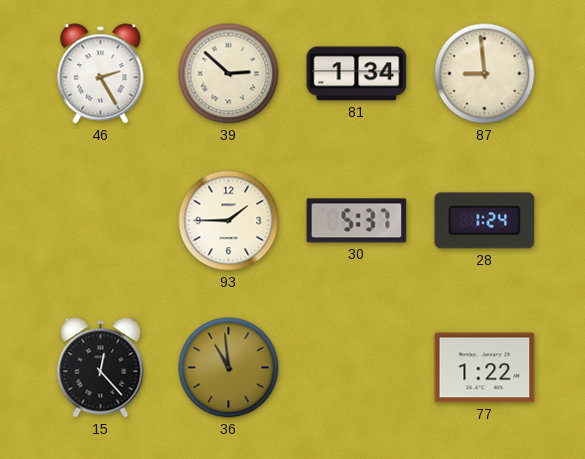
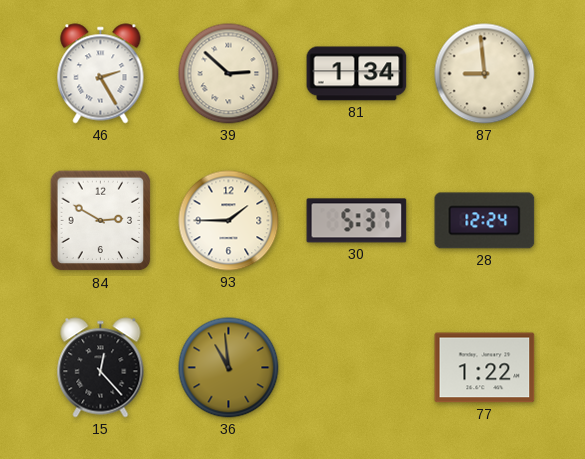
84: none -> 2:50 (101, 221)
28: 1:24 -> 12:24 (485, 221)
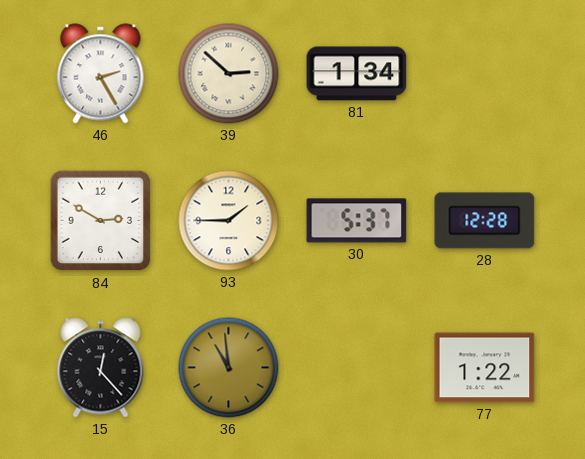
87: 8:59 -> none (485, 74)
28: 12:24 -> 12:28 (485, 221)
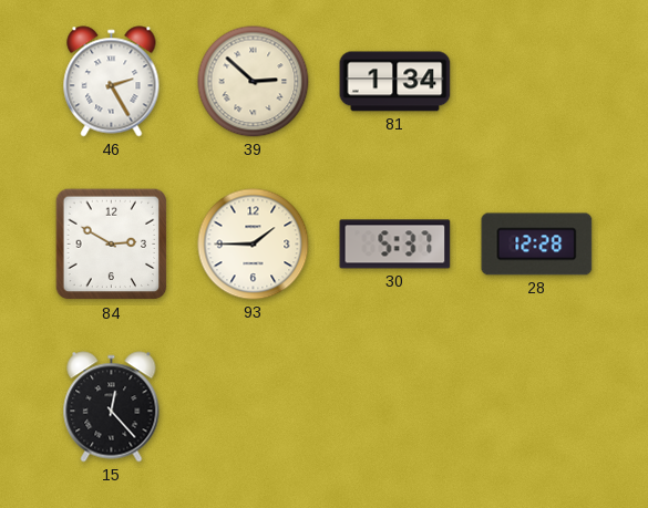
36: 10:59 -> none (229, 368)
77: 1:22 -> none (485, 368)
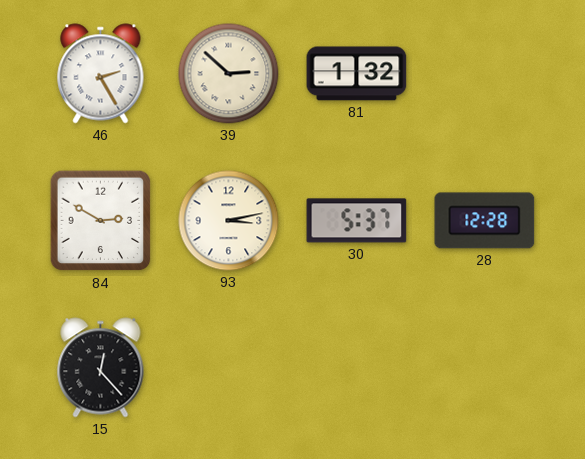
81: 1:34 -> 1:32 (357, 74)
93: 1:45 -> 3:13 (229, 221)
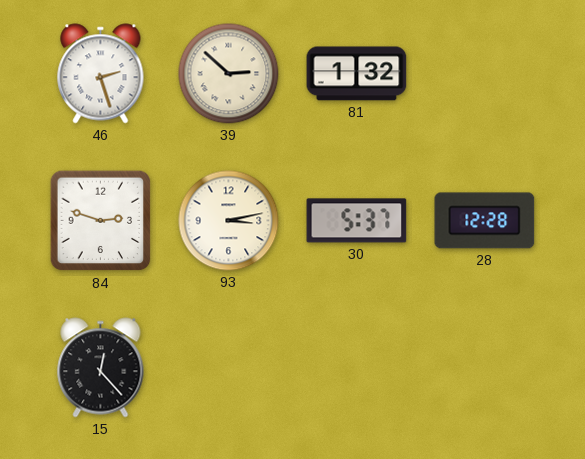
46: 2:25 -> 2:27 (101, 74)
84: 2:50 -> 2:48 (101, 221)
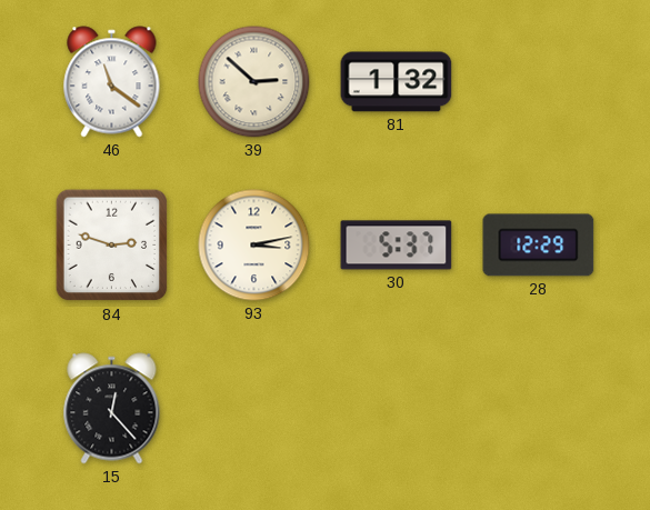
46: 2:27 -> 11:21 (112, 82)
28: 12:28 -> 12:29 (539, 246)
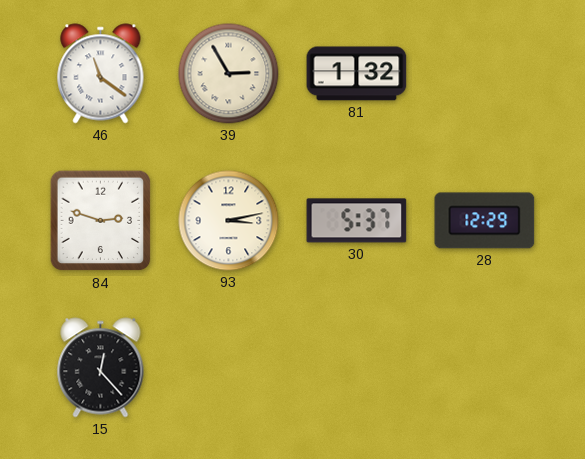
39: 2:52 -> 2:55 (229, 74)
